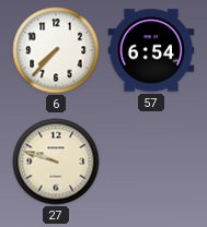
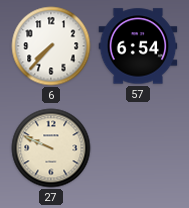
27: 9:48 -> 9:49 (51, 148)
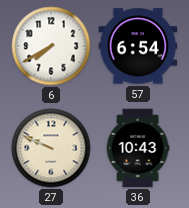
6: 7:37 -> 7:40 (51, 46)
36: none -> 10:43 (138, 148)
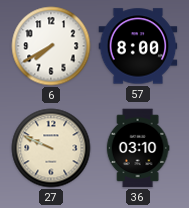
57: 6:54 -> 8:00 (138, 46)
36: 10:43 -> 03:10 (138, 148)
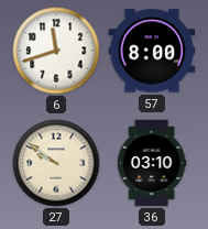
6: 7:40 -> 11:42 (56, 51)
27: 9:49 -> 9:51 (56, 163)
